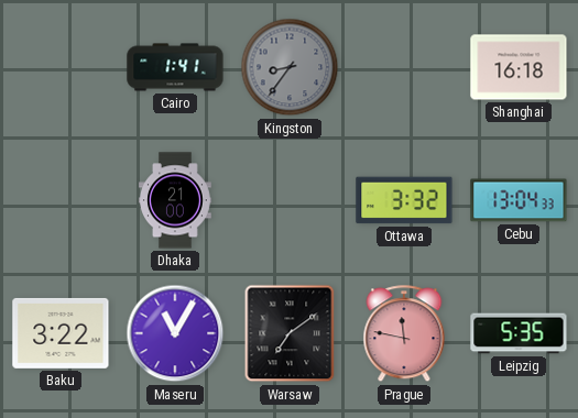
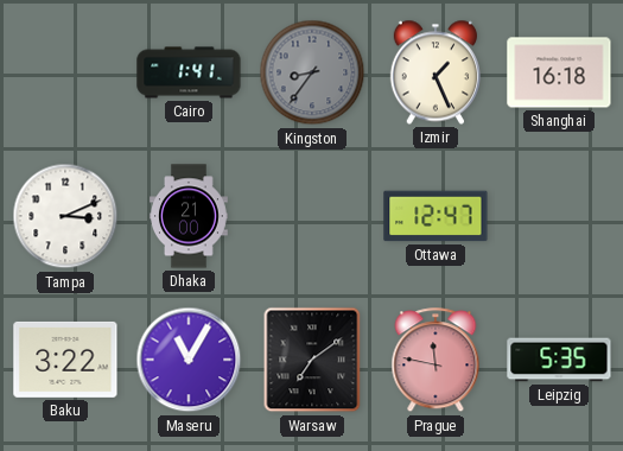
Izmir: none -> 1:26 (434, 72)
Tampa: none -> 3:11 (65, 216)
Ottawa: 3:32 -> 12:47 (436, 216)
Cebu: 13:04 -> none (519, 200)
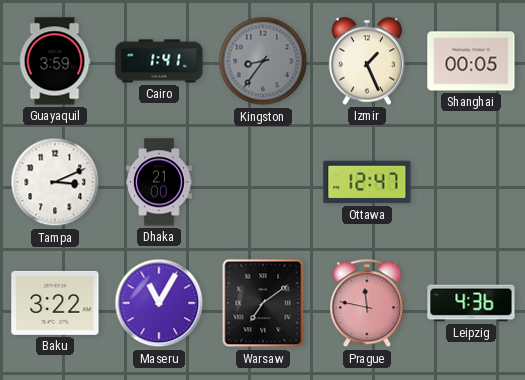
Guayaquil: none -> 3:59 (55, 61)
Shanghai: 16:18 -> 00:05 (471, 61)
Leipzig: 5:35 -> 4:36 (471, 303)
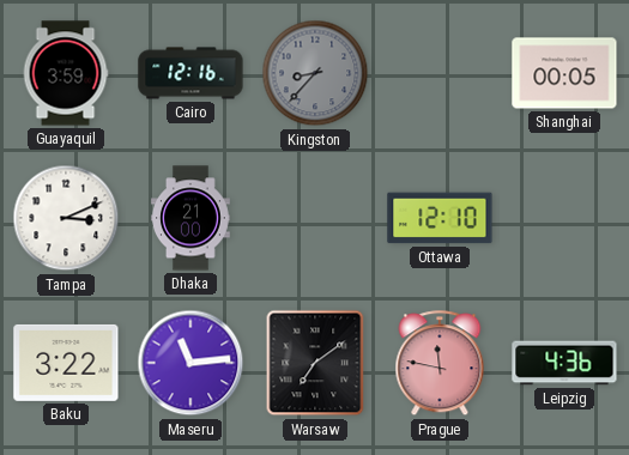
Cairo: 1:41 -> 12:16 (190, 73)
Kingston: 8:36 -> 8:37 (315, 73)
Izmir: 1:26 -> none (366, 61)
Ottawa: 12:47 -> 12:10 (440, 218)
Maseru: 11:05 -> 11:14 (190, 363)
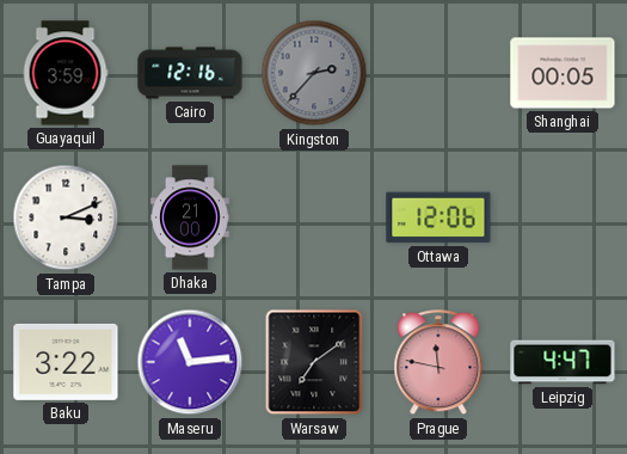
Kingston: 8:37 -> 2:37 (314, 73)
Ottawa: 12:10 -> 12:06 (438, 217)
Leipzig: 4:36 -> 4:47 (563, 362)
